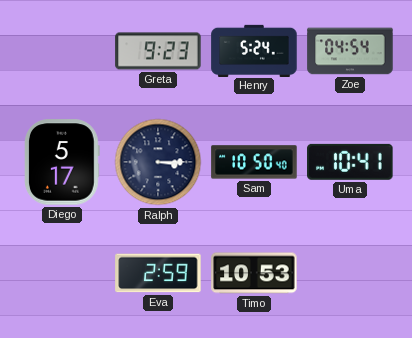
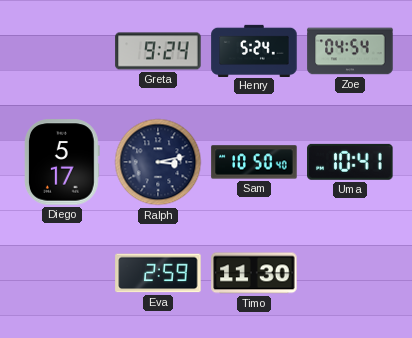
Greta: 9:23 -> 9:24 (158, 51)
Ralph: 3:15 -> 3:13 (158, 162)
Timo: 10:53 -> 11:30 (254, 273)
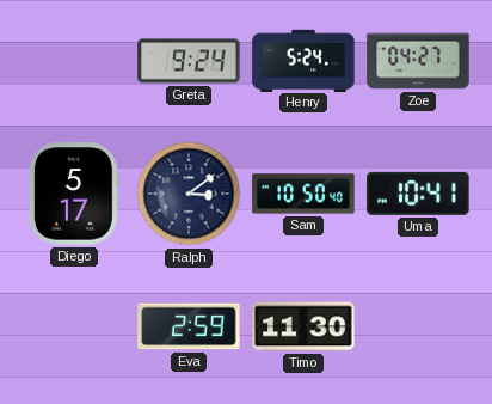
Zoe: 04:54 -> 04:27 (418, 61)
Ralph: 3:13 -> 3:09 (189, 194)
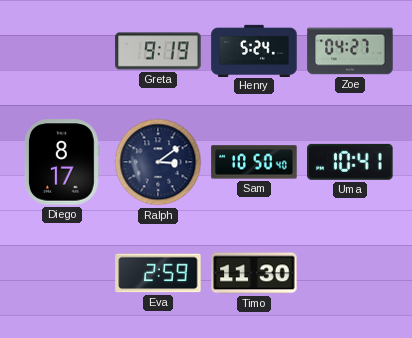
Greta: 9:24 -> 9:19 (158, 51)
Diego: 5:17 -> 8:17 (62, 162)
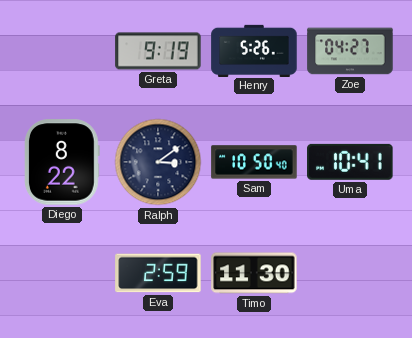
Henry: 5:24 -> 5:26 (254, 50)
Diego: 8:17 -> 8:22 (62, 162)
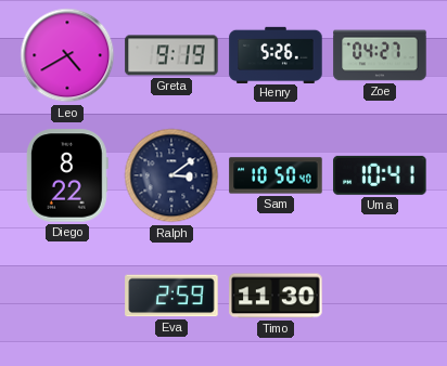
Leo: none -> 4:40 (67, 55)
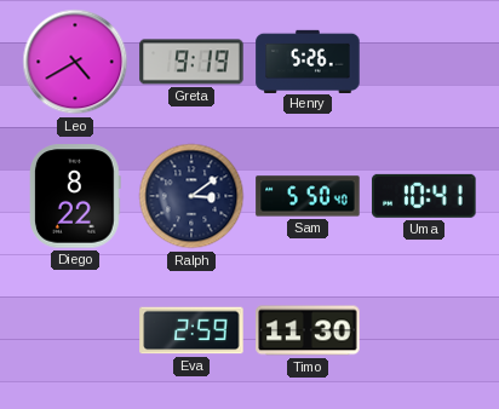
Zoe: 04:27 -> none (380, 55)
Sam: 10:50 -> 5:50 (308, 196)
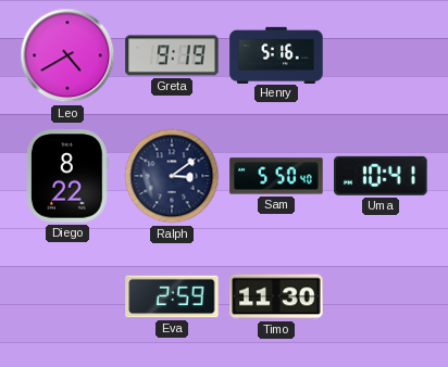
Henry: 5:26 -> 5:16 (276, 54)
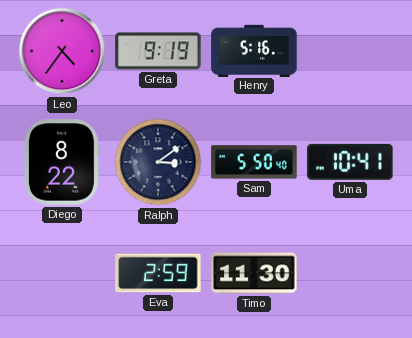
Leo: 4:40 -> 4:36 (62, 51)
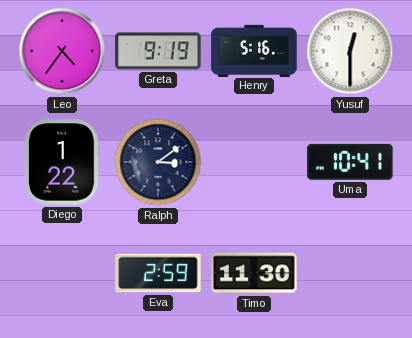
Yusuf: none -> 12:30 (350, 51)
Diego: 8:22 -> 1:22 (62, 162)
Sam: 5:50 -> none (254, 162)
